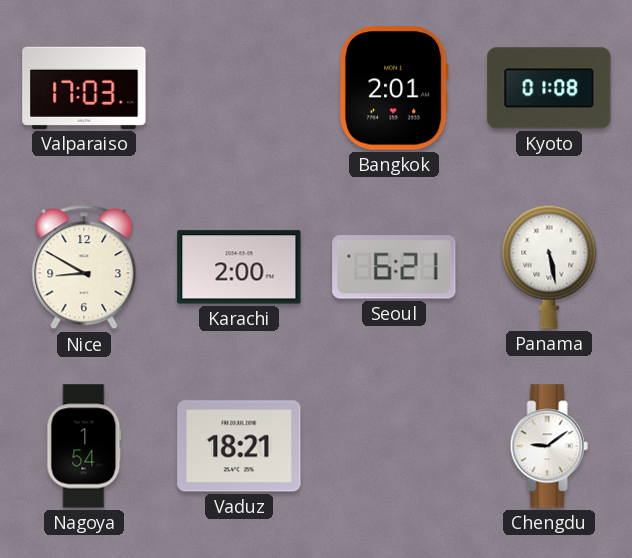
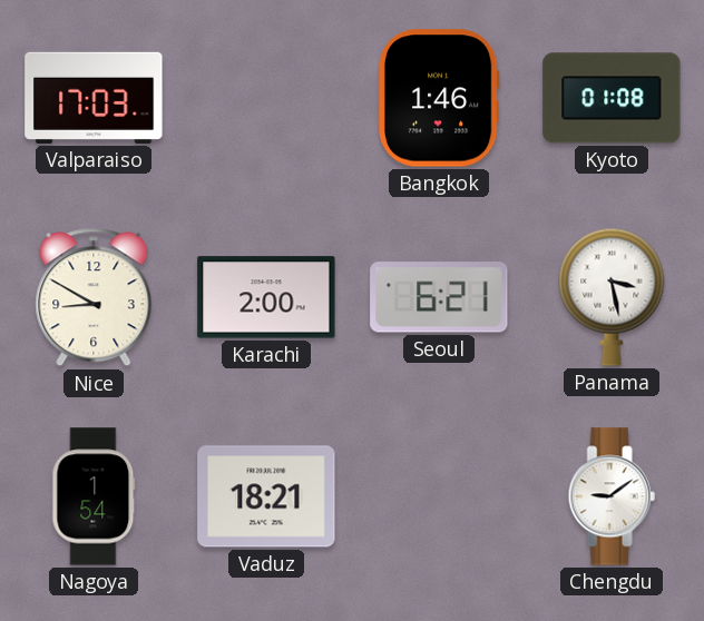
Bangkok: 2:01 -> 1:46 (439, 98)
Panama: 5:28 -> 3:28 (612, 297)
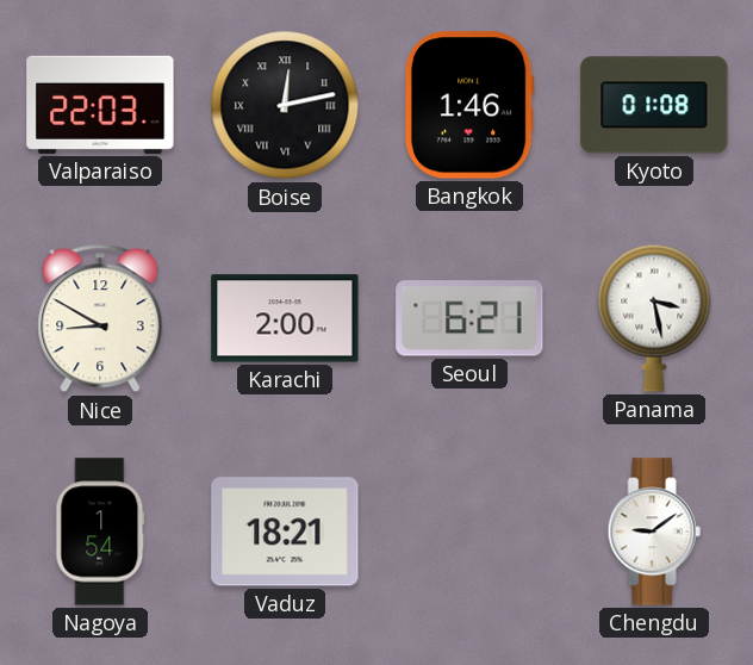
Valparaiso: 17:03 -> 22:03 (100, 105)
Boise: none -> 12:13 (285, 105)
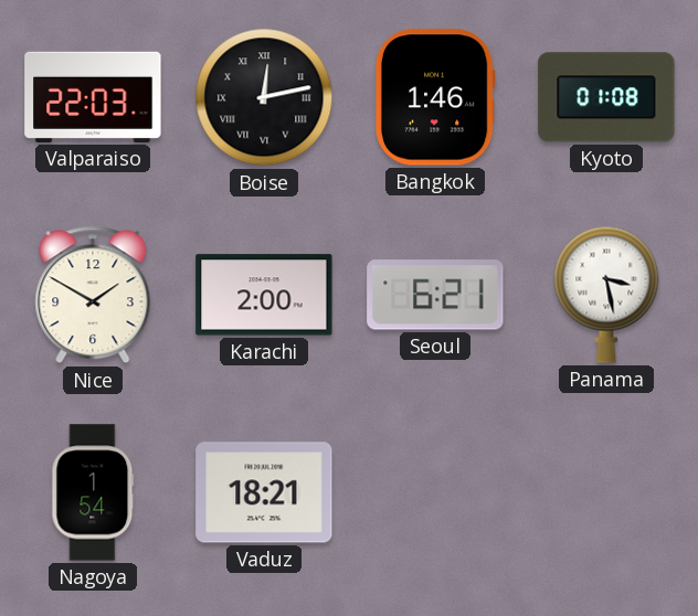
Nice: 8:50 -> 1:50 (93, 295)
Chengdu: 9:09 -> none (654, 532)
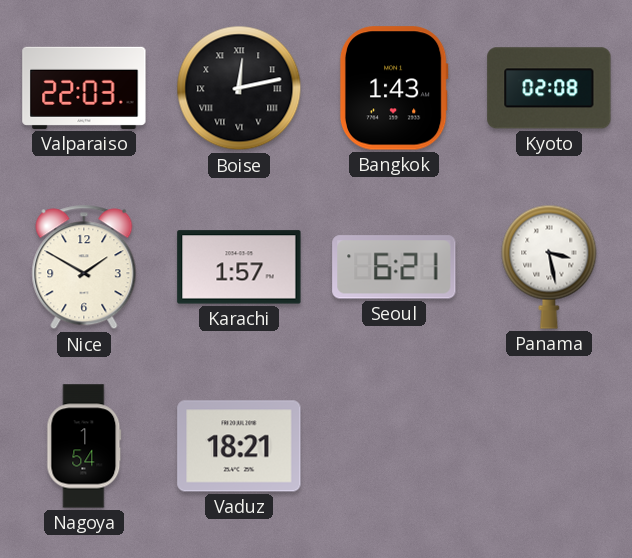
Bangkok: 1:46 -> 1:43 (394, 88)
Kyoto: 01:08 -> 02:08 (549, 88)
Karachi: 2:00 -> 1:57 (239, 267)
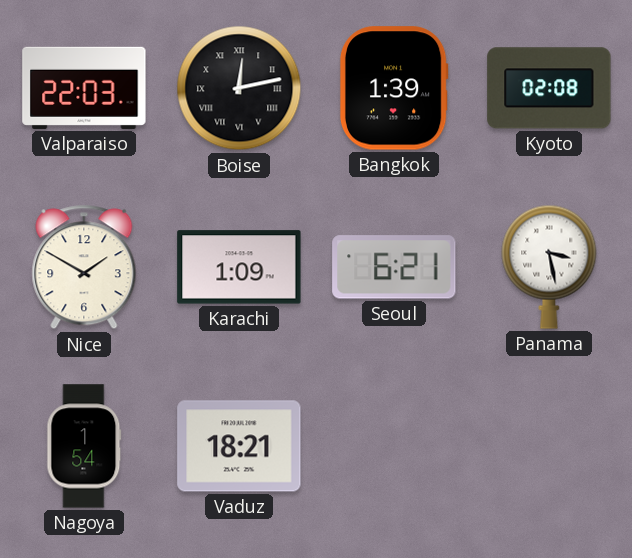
Bangkok: 1:43 -> 1:39 (394, 88)
Karachi: 1:57 -> 1:09 (239, 267)
